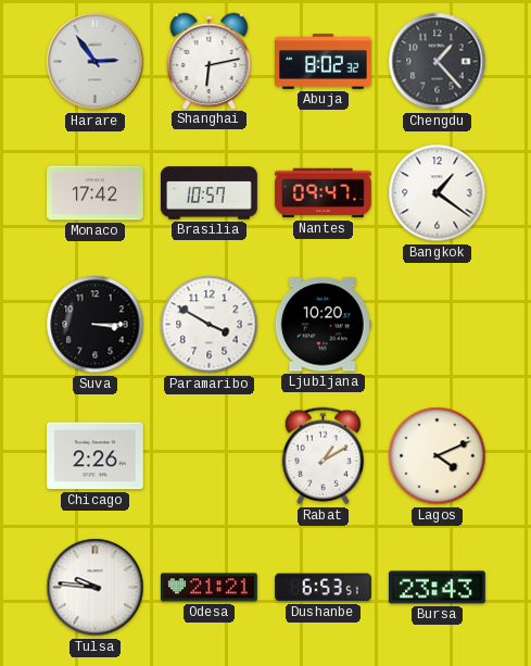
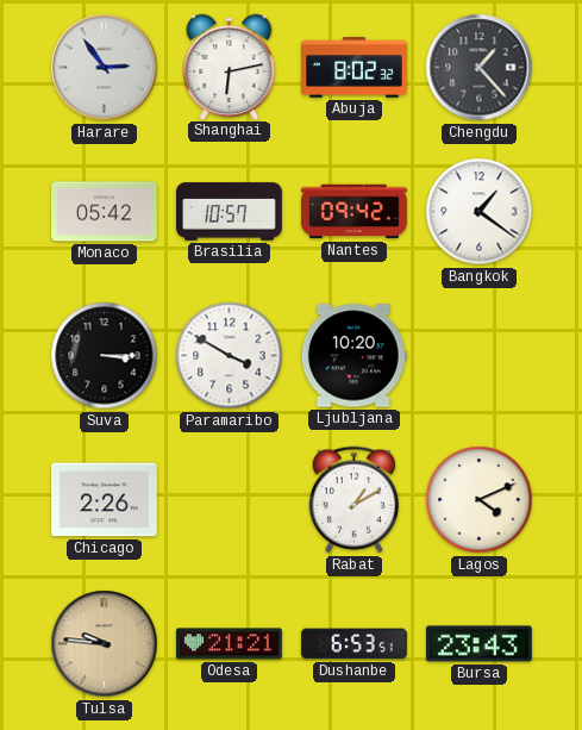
Monaco: 17:42 -> 05:42 (105, 212)
Nantes: 09:47 -> 09:42 (355, 212)
Tulsa dial: white -> champagne (105, 644)
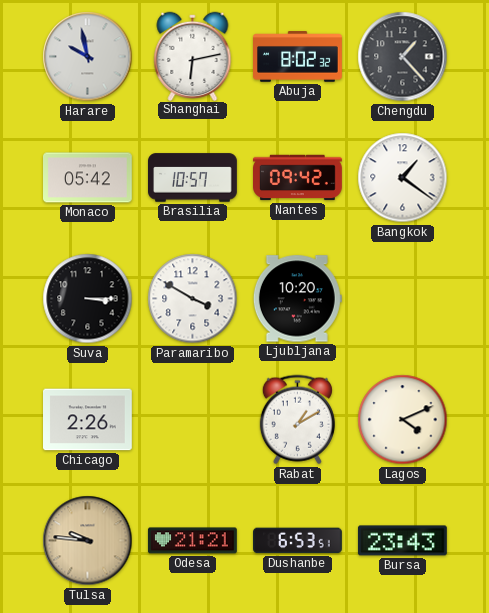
Harare: 2:54 -> 9:58 (88, 57)
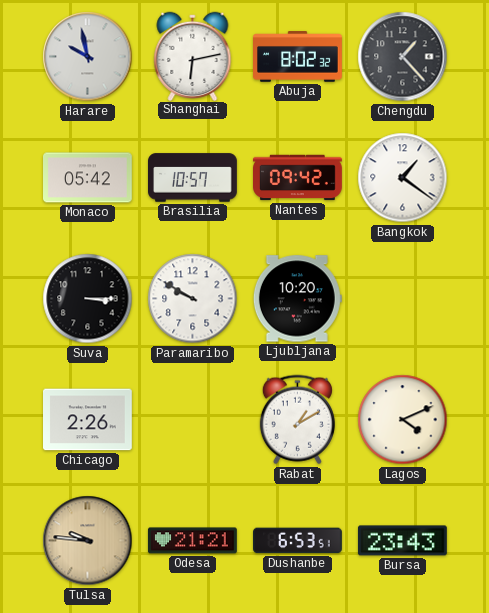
Paramaribo: 3:50 -> 9:50 (193, 299)
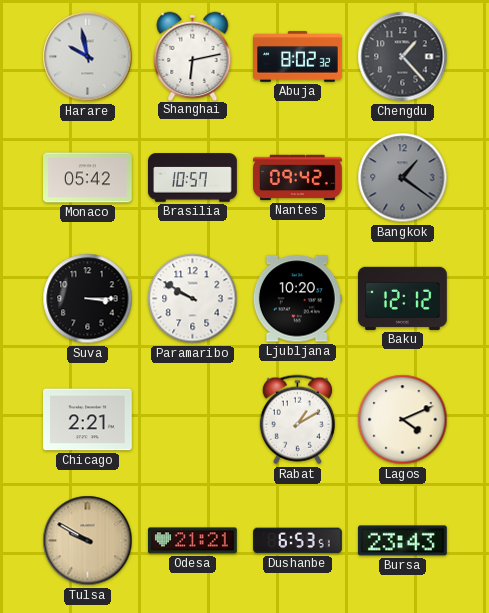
Bangkok dial: white -> grey (403, 178)
Baku: none -> 12:12 (403, 298)
Chicago: 2:26 -> 2:21 (88, 420)
Tulsa: 9:46 -> 9:50 (88, 541)
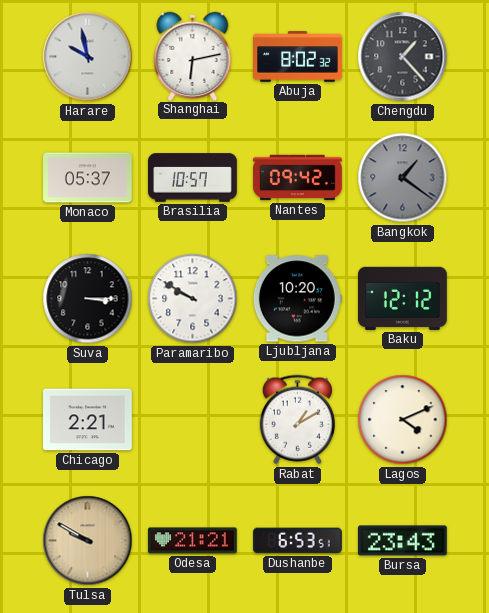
Monaco: 05:42 -> 05:37 (88, 178)
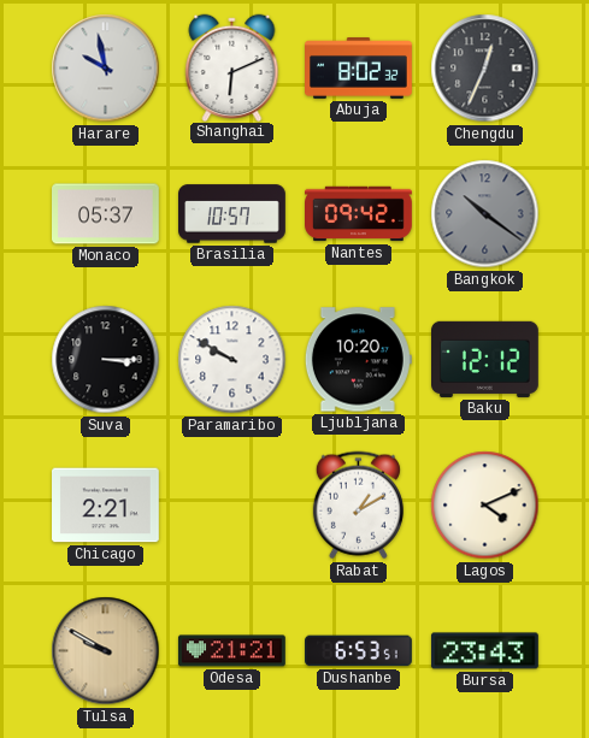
Shanghai: 6:13 -> 6:11 (232, 67)
Chengdu: 1:23 -> 12:34 (485, 69)
Bangkok: 1:21 -> 10:21 (485, 214)
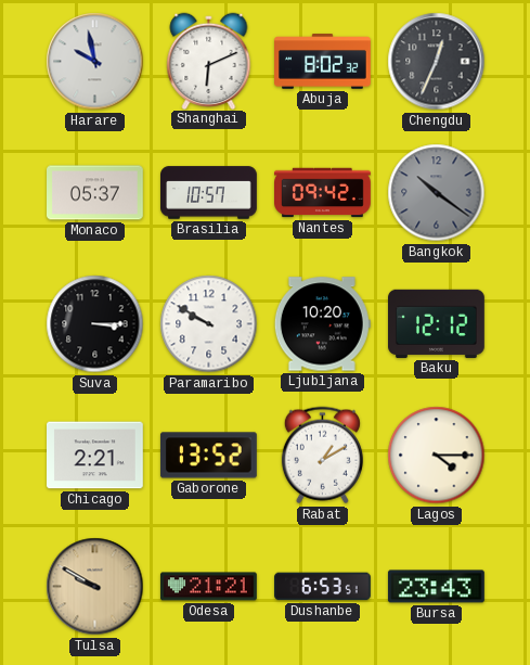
Gaborone: none -> 13:52 (208, 456)
Lagos: 4:11 -> 4:15 (437, 456)
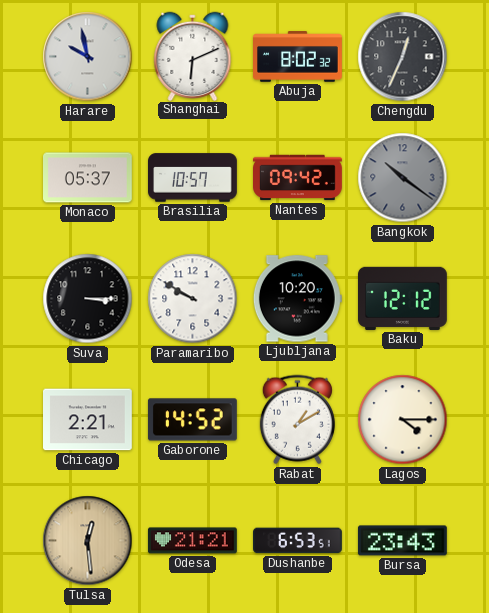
Gaborone: 13:52 -> 14:52 (192, 420)
Tulsa: 9:50 -> 12:29 (88, 541)
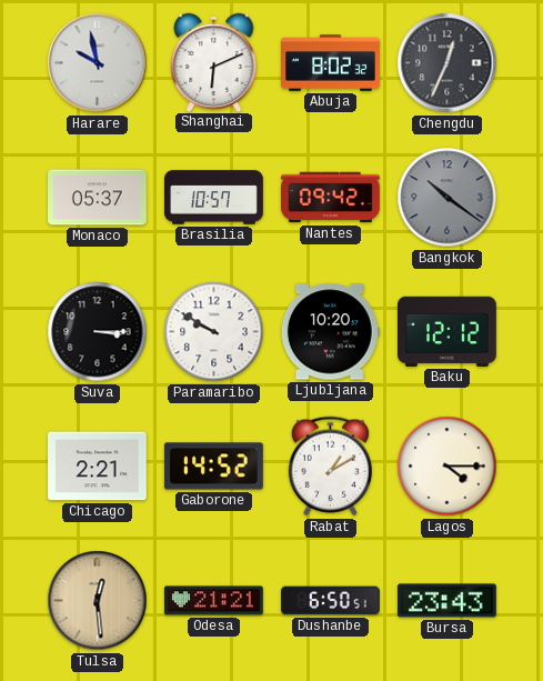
Dushanbe: 6:53 -> 6:50 (331, 601)
